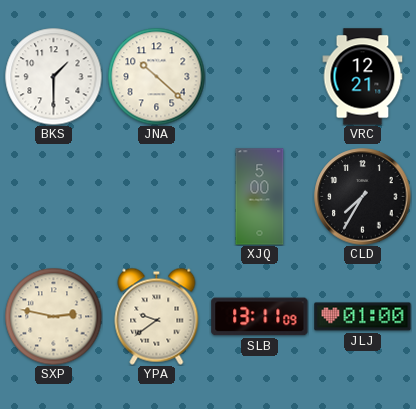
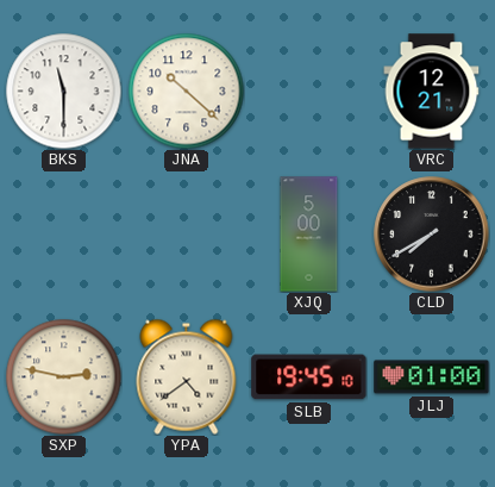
BKS: 1:30 -> 11:30 (63, 90)
CLD: 7:35 -> 7:40 (432, 235)
YPA: 9:39 -> 4:39 (187, 376)
SLB: 13:11 -> 19:45 (309, 377)
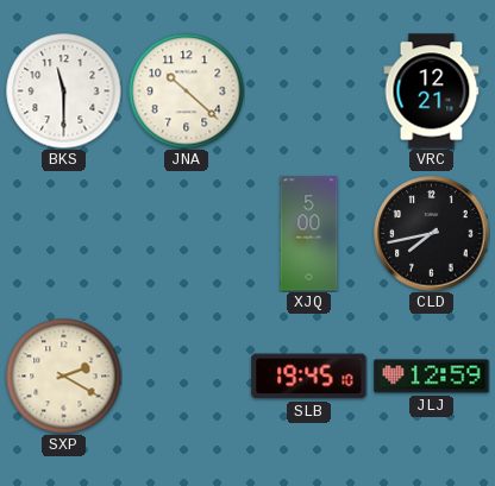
CLD: 7:40 -> 7:43 (432, 234)
SXP: 2:47 -> 2:20 (63, 375)
YPA: 4:39 -> none (187, 376)
JLJ: 01:00 -> 12:59 (432, 377)
